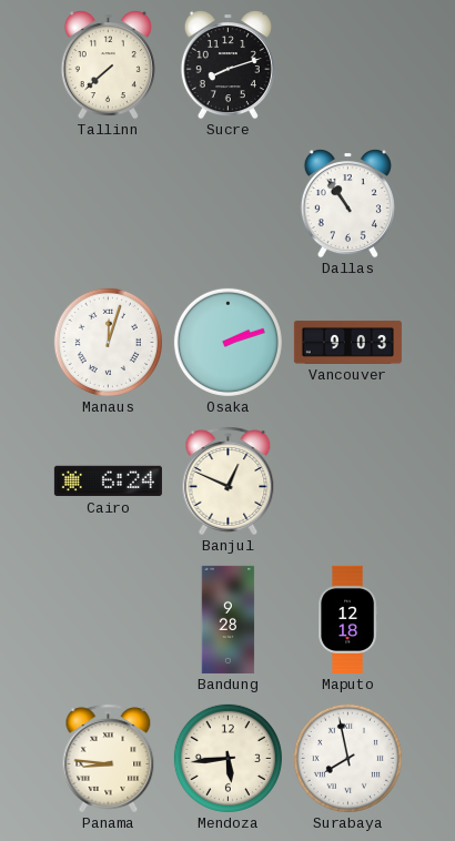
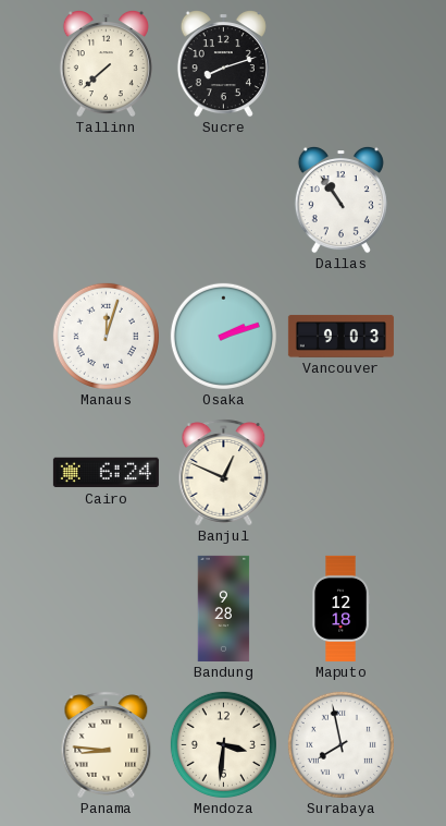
Mendoza: 5:44 -> 3:31 (223, 744)
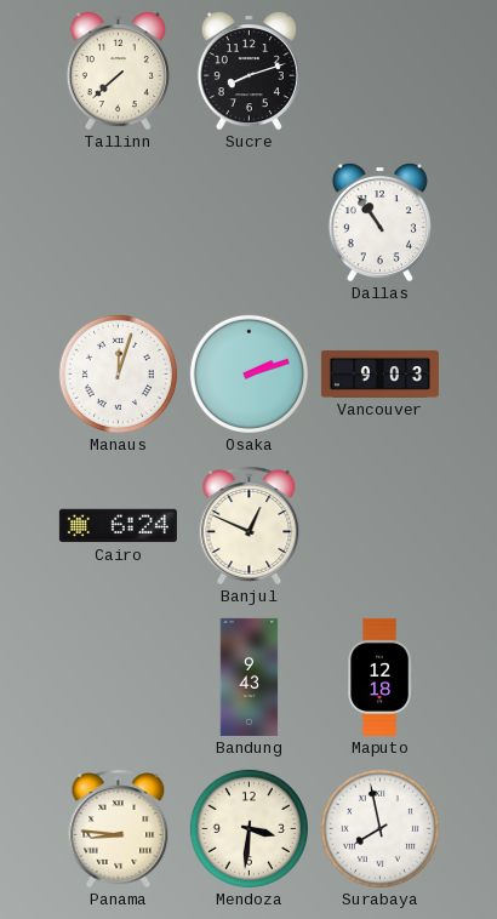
Bandung: 9:28 -> 9:43 (250, 677)
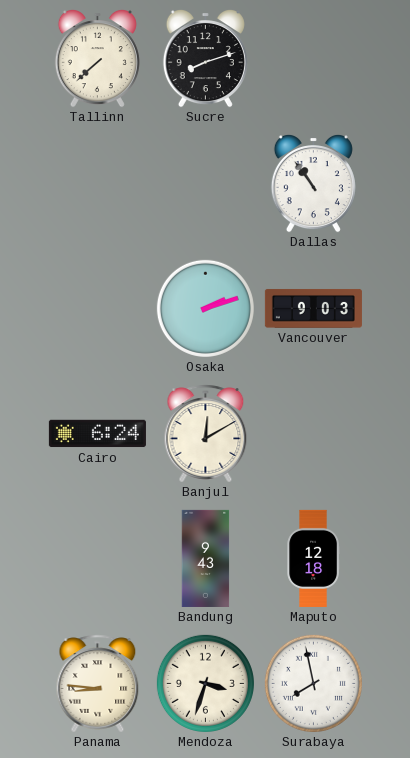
Manaus: 12:03 -> none (118, 373)
Banjul: 12:49 -> 12:10 (206, 434)
Mendoza: 3:31 -> 3:33 (205, 683)
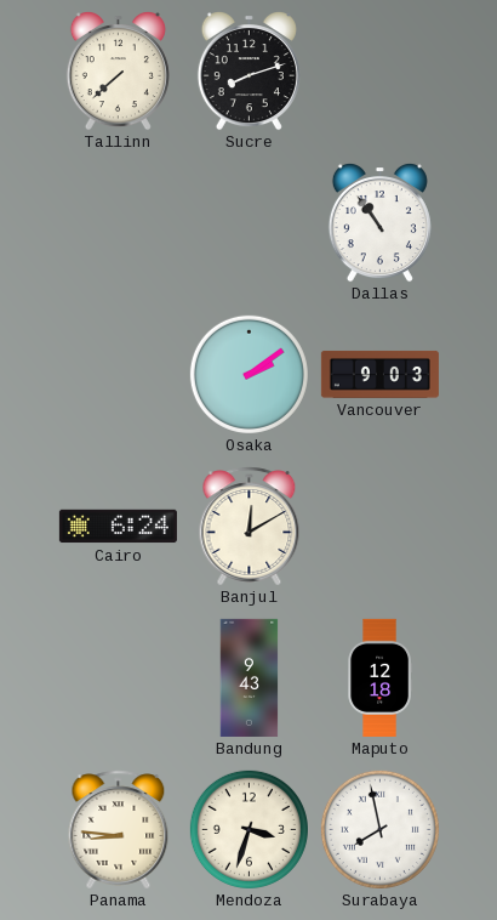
Osaka: 2:12 -> 2:09 (248, 374)
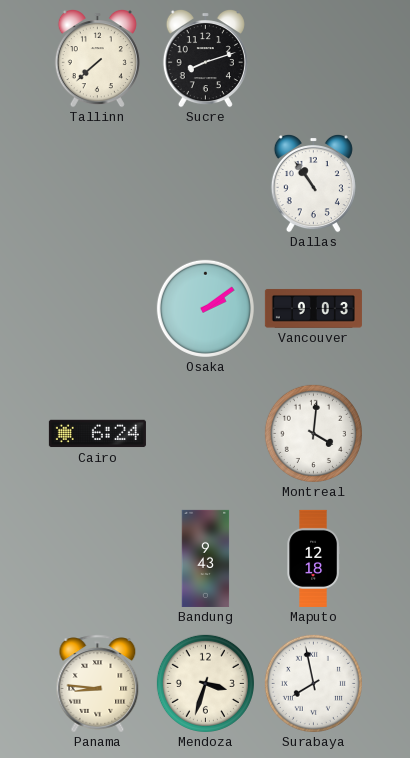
Banjul: 12:10 -> none (250, 527)
Montreal: none -> 4:01 (313, 433)
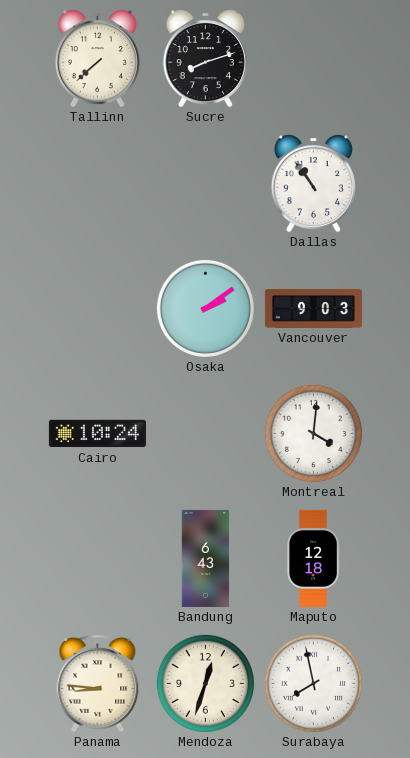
Cairo: 6:24 -> 10:24 (97, 434)
Bandung: 9:43 -> 6:43 (206, 558)
Mendoza: 3:33 -> 12:33 (205, 683)
